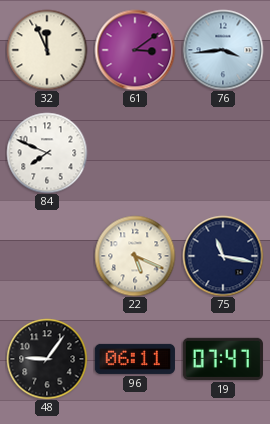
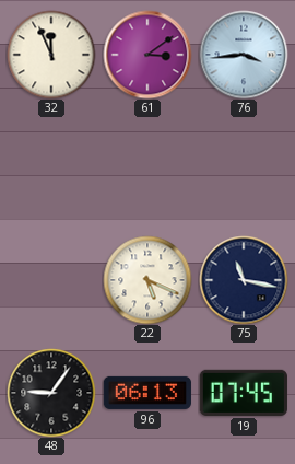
84: 7:49 -> none (47, 153)
96: 06:11 -> 06:13 (147, 393)
19: 07:47 -> 07:45 (244, 393)
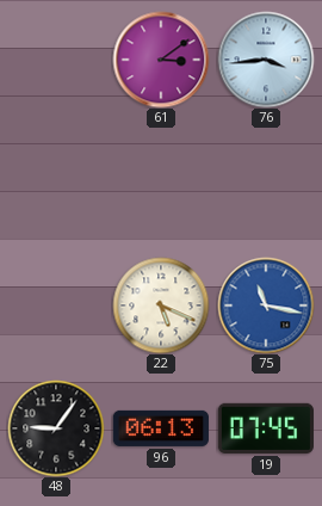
32: 11:56 -> none (51, 55)
75 dial: navy -> blue (266, 306)
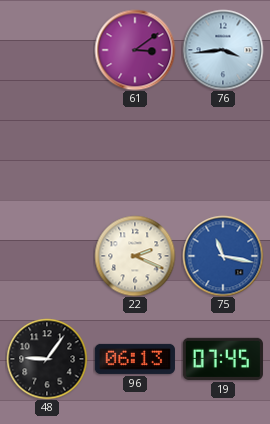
22: 5:19 -> 2:19 (135, 256)
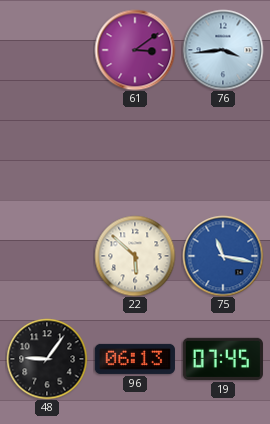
22: 2:19 -> 5:52 (135, 256)
